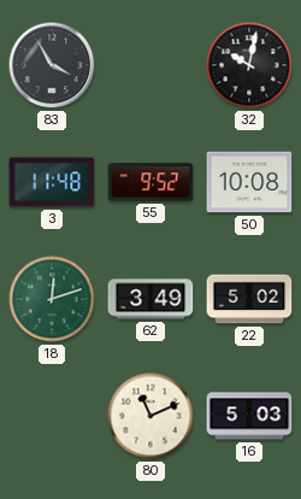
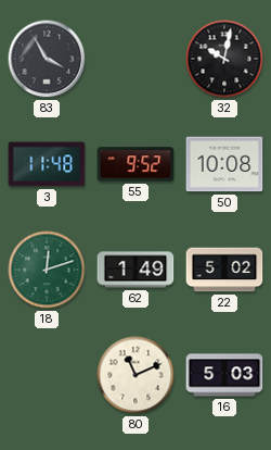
62: 3:49 -> 1:49 (135, 270)
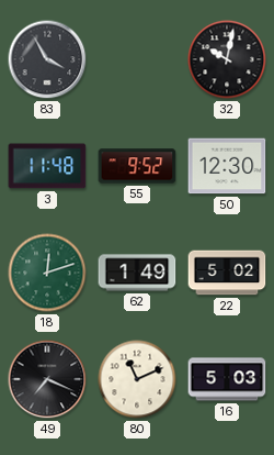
50: 10:08 -> 12:30 (227, 166)
49: none -> 7:19 (47, 379)
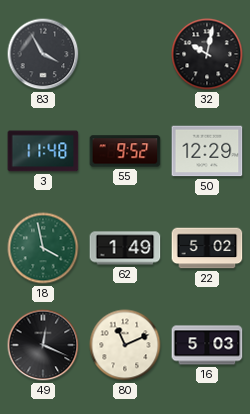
50: 12:30 -> 12:29 (207, 151)
18: 12:12 -> 3:58 (43, 248)
49: 7:19 -> 12:19 (43, 345)
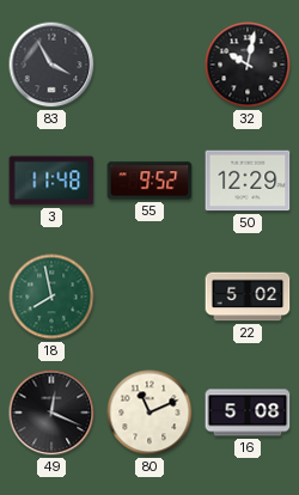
18: 3:58 -> 7:58 (51, 297)
62: 1:49 -> none (125, 248)
16: 5:03 -> 5:08 (248, 412)
